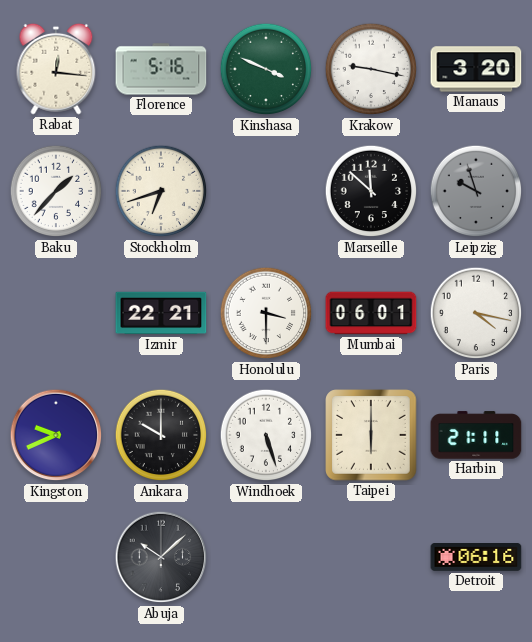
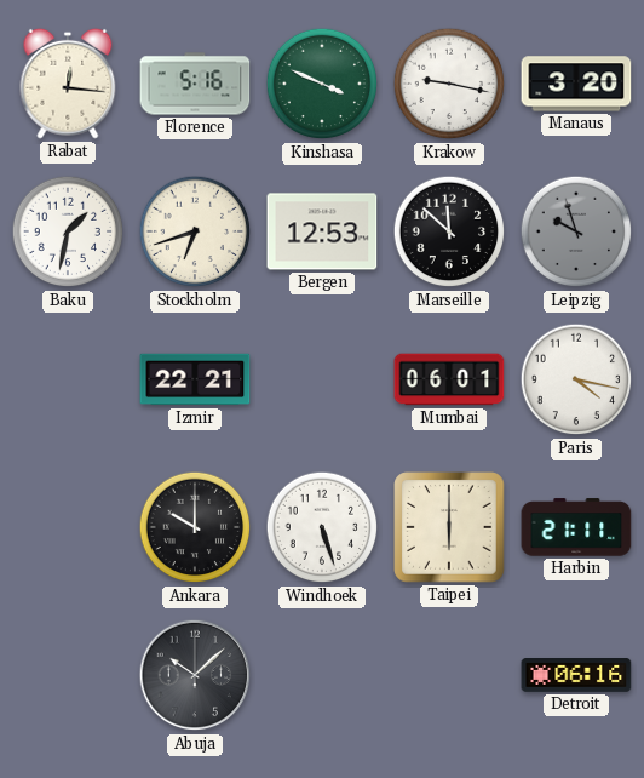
Baku: 1:37 -> 1:32 (68, 231)
Bergen: none -> 12:53 (322, 231)
Honolulu: 3:30 -> none (266, 313)
Kingston: 9:41 -> none (56, 435)
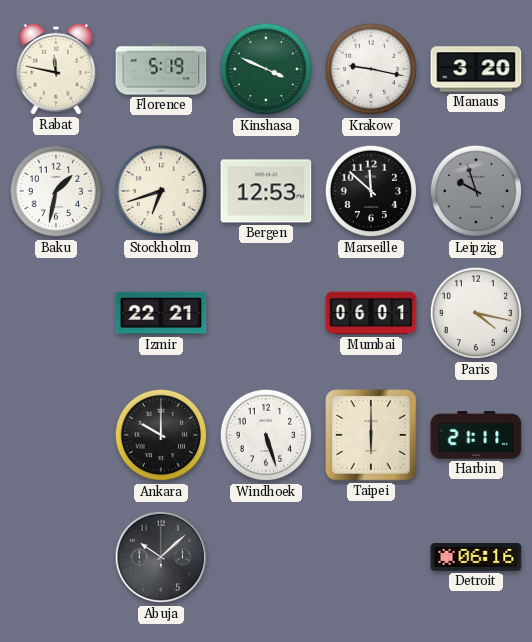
Rabat: 12:16 -> 11:47 (56, 69)
Florence: 5:16 -> 5:19 (161, 69)
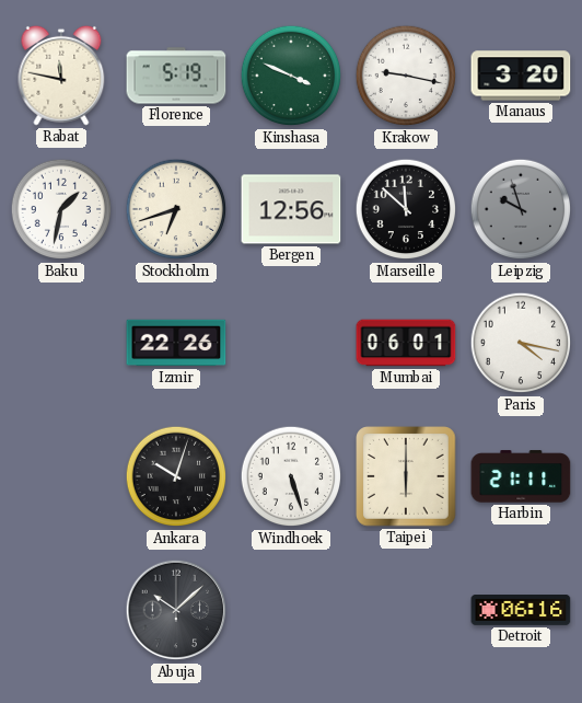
Bergen: 12:53 -> 12:56 (291, 209)
Izmir: 22:21 -> 22:26 (176, 343)
Ankara: 10:00 -> 10:03 (176, 476)
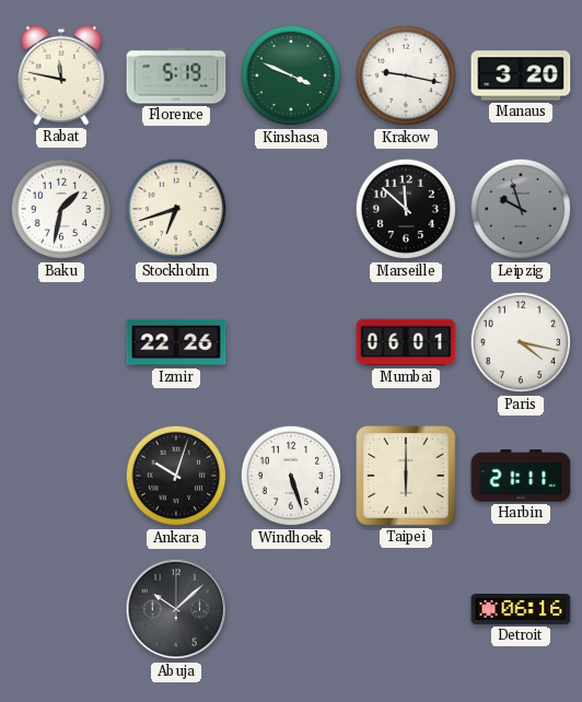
Bergen: 12:56 -> none (291, 209)
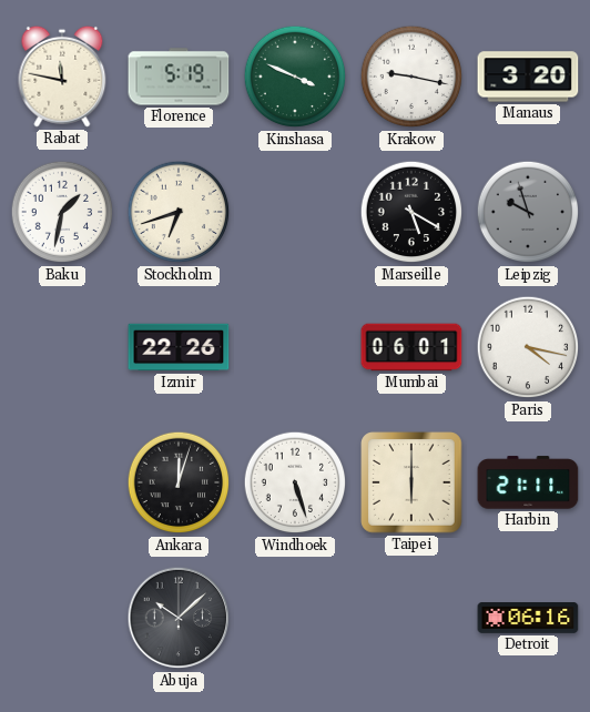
Marseille: 11:52 -> 5:20 (411, 212)
Ankara: 10:03 -> 12:03 (179, 482)
